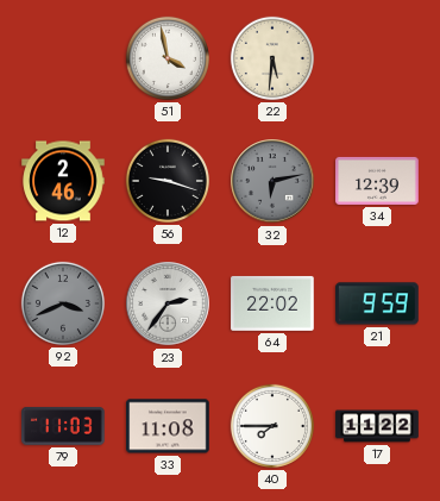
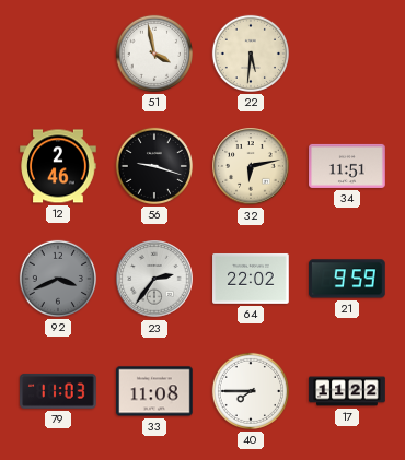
32 dial: grey -> cream (251, 166)
34: 12:39 -> 11:51 (347, 166)
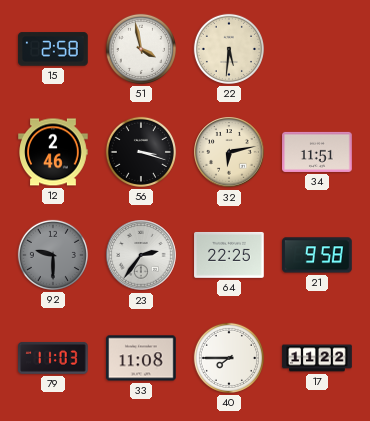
15: none -> 2:58 (53, 49)
56: 9:18 -> 3:18 (141, 152)
92: 3:41 -> 9:30 (53, 255)
64: 22:02 -> 22:25 (229, 255)
21: 9:59 -> 9:58 (317, 255)
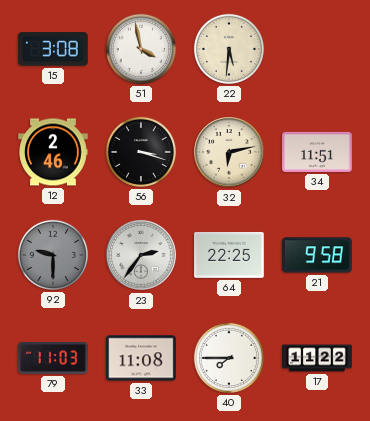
15: 2:58 -> 3:08 (53, 49)
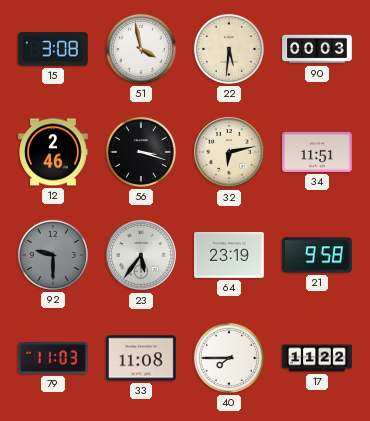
90: none -> 00:03 (317, 49)
23: 2:36 -> 5:36 (141, 255)
64: 22:25 -> 23:19 (229, 255)
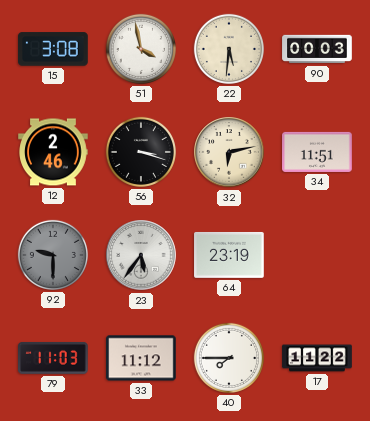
21: 9:58 -> none (317, 255)
33: 11:08 -> 11:12 (141, 358)
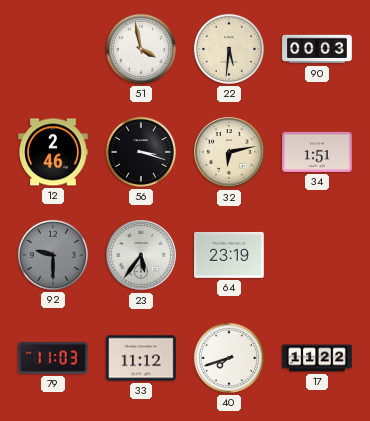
15: 3:08 -> none (53, 49)
34: 11:51 -> 1:51 (317, 152)
40: 7:45 -> 7:42 (229, 358)
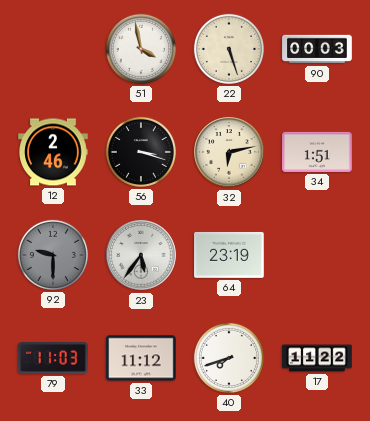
22: 5:31 -> 5:27 (229, 49)
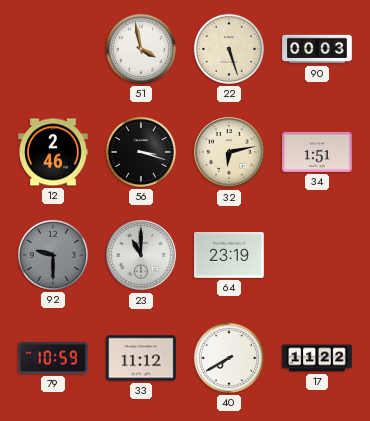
23: 5:36 -> 11:00 (141, 255)
79: 11:03 -> 10:59 (53, 358)
40: 7:42 -> 7:40 (229, 358)
